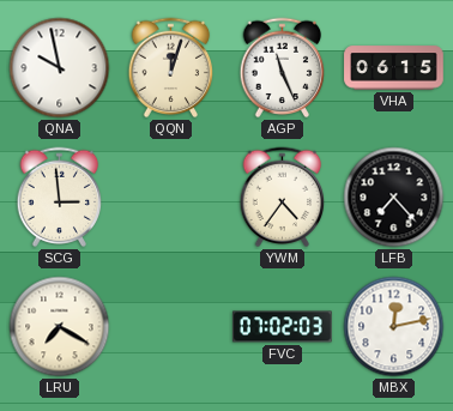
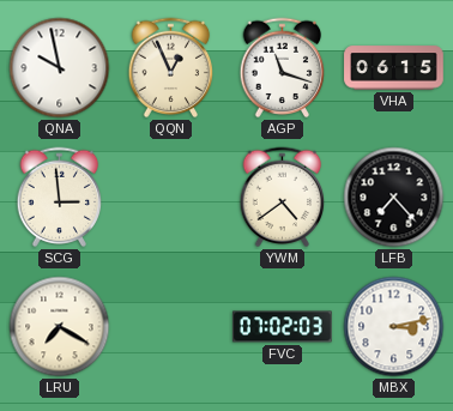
QQN: 12:03 -> 12:56 (171, 68)
AGP: 11:26 -> 11:18 (283, 68)
YWM: 4:36 -> 4:39 (283, 198)
MBX: 12:13 -> 3:13 (394, 327)
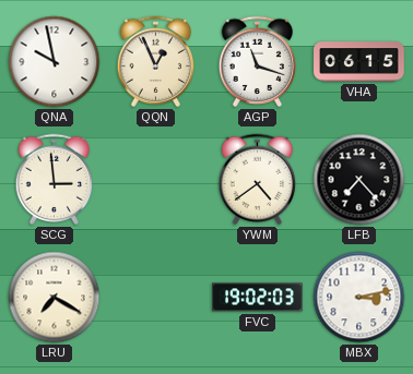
FVC: 07:02 -> 19:02 (258, 298)
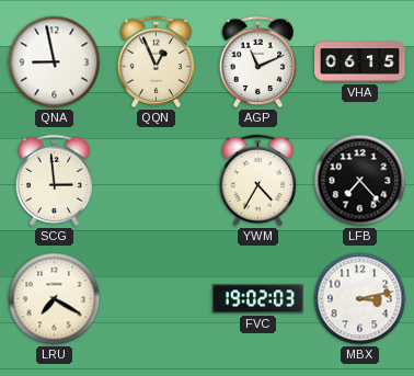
QNA: 9:58 -> 8:58 (55, 62)
AGP: 11:18 -> 11:11 (258, 62)
YWM: 4:39 -> 4:35 (258, 181)
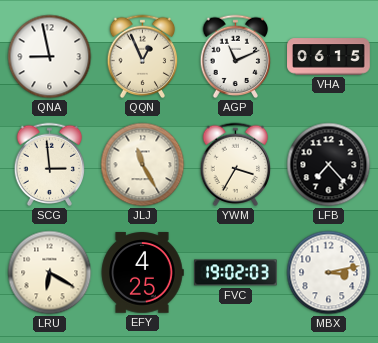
JLJ: none -> 11:25 (143, 165)
YWM: 4:35 -> 3:35 (236, 165)
LRU: 7:20 -> 6:20 (50, 273)
EFY: none -> 4:25 (142, 273)
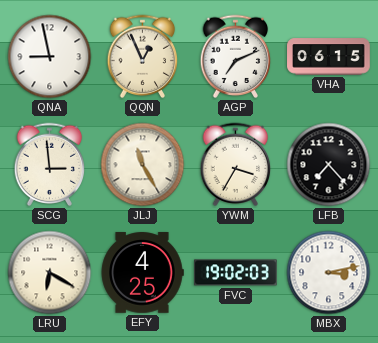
AGP: 11:11 -> 7:11 (236, 57)
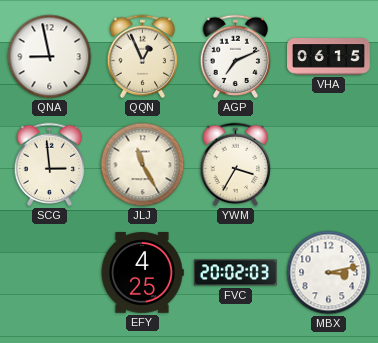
LFB: 7:23 -> none (329, 165)
LRU: 6:20 -> none (50, 273)
FVC: 19:02 -> 20:02 (236, 273)
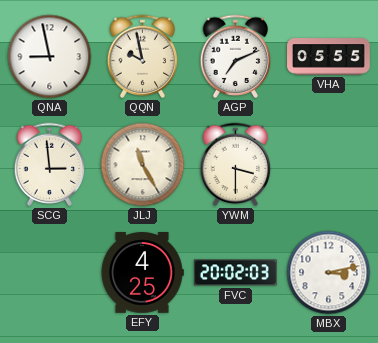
QQN: 12:56 -> 9:58 (143, 57)
VHA: 06:15 -> 05:55 (329, 57)
YWM: 3:35 -> 3:30 (236, 165)
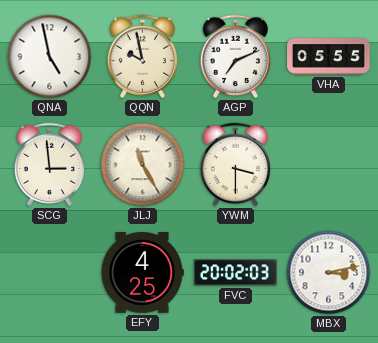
QNA: 8:58 -> 4:58 (50, 57)
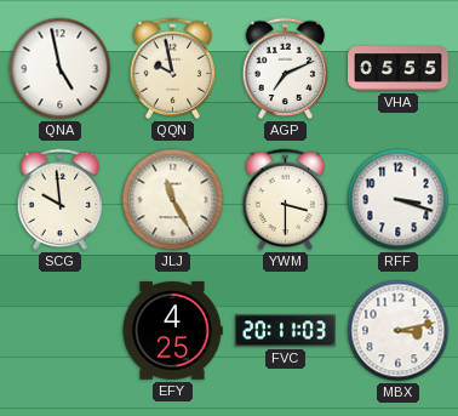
SCG: 2:59 -> 9:59 (61, 200)
RFF: none -> 3:18 (399, 200)
FVC: 20:02 -> 20:11 (286, 331)
